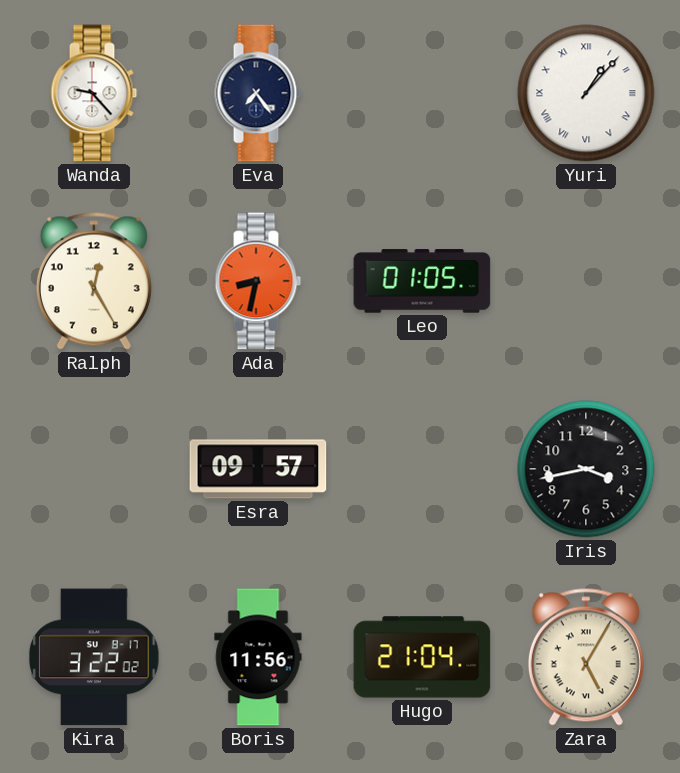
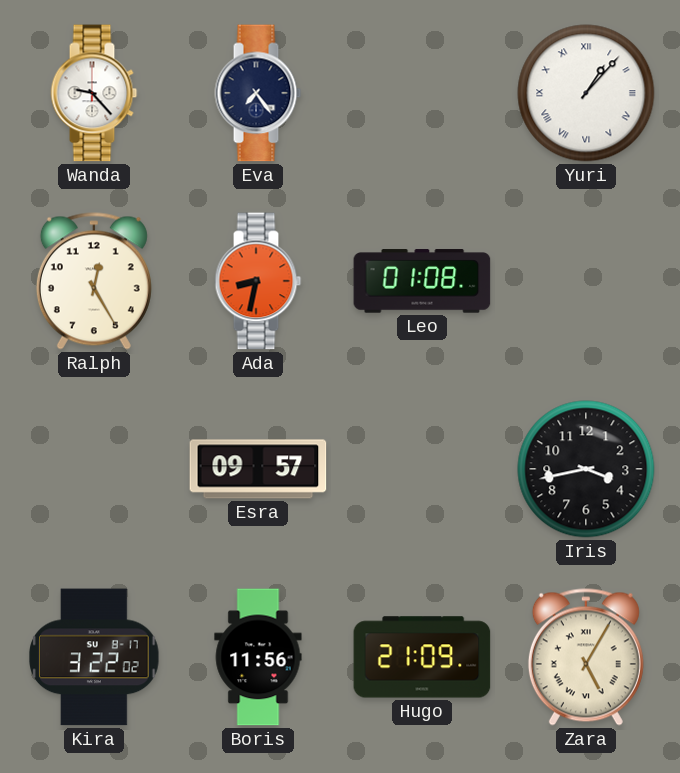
Leo: 01:05 -> 01:08 (422, 281)
Hugo: 21:04 -> 21:09 (422, 657)
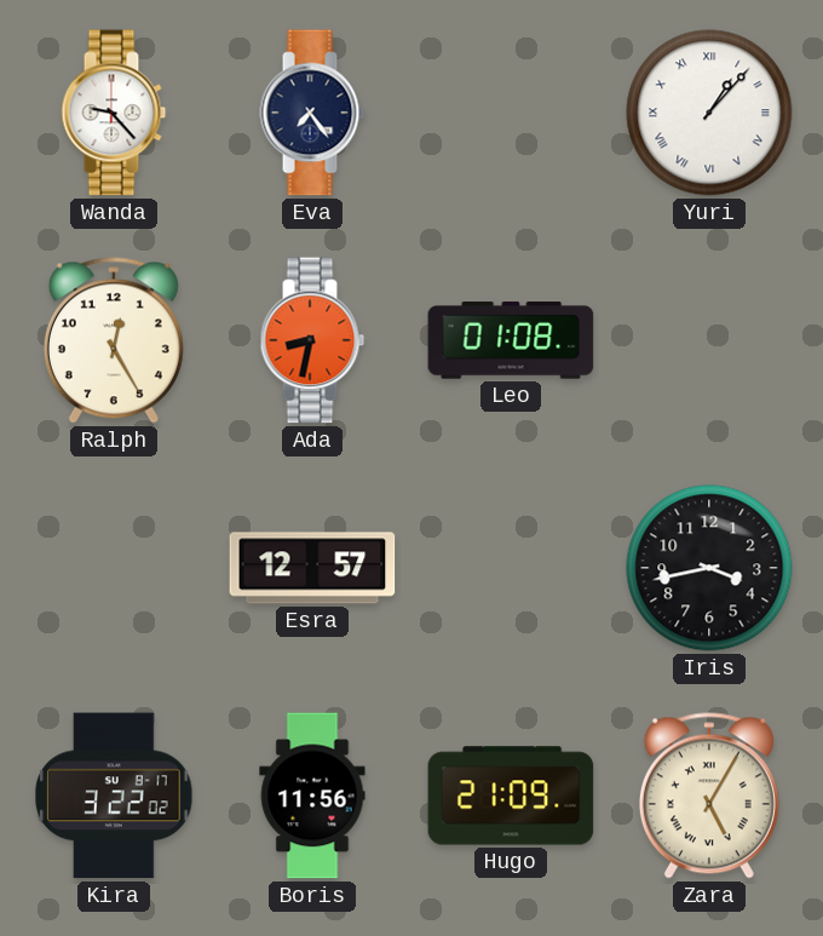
Esra: 09:57 -> 12:57 (312, 568)
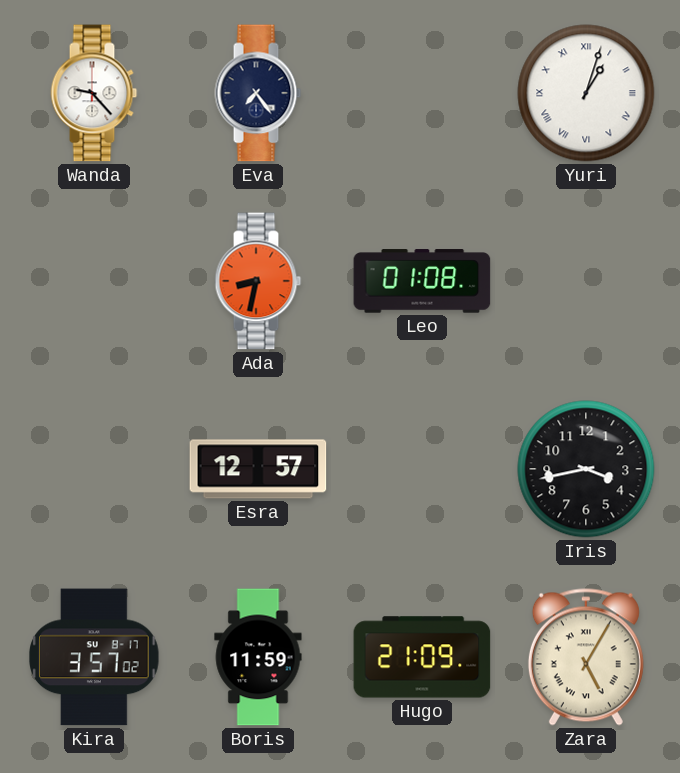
Yuri: 1:07 -> 1:03 (586, 93)
Ralph: 12:25 -> none (114, 340)
Kira: 3:22 -> 3:57 (94, 657)
Boris: 11:56 -> 11:59 (258, 657)
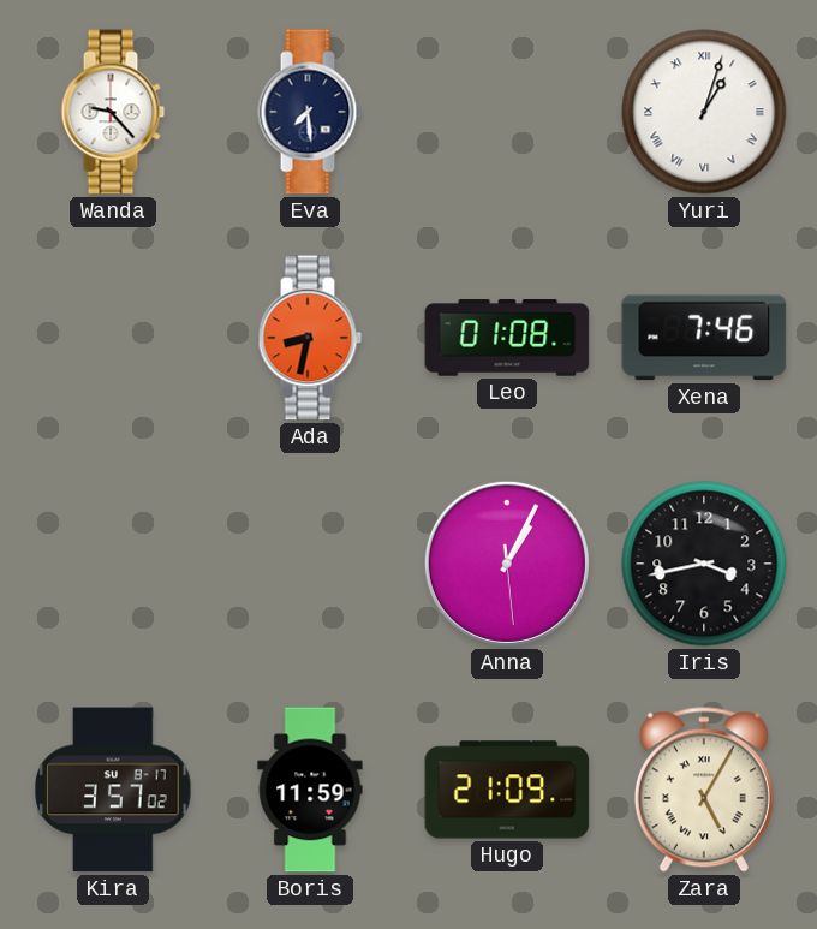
Eva: 7:24 -> 7:29 (310, 112)
Xena: none -> 7:46 (704, 338)
Esra: 12:57 -> none (258, 469)
Anna: none -> 1:04 (507, 564)
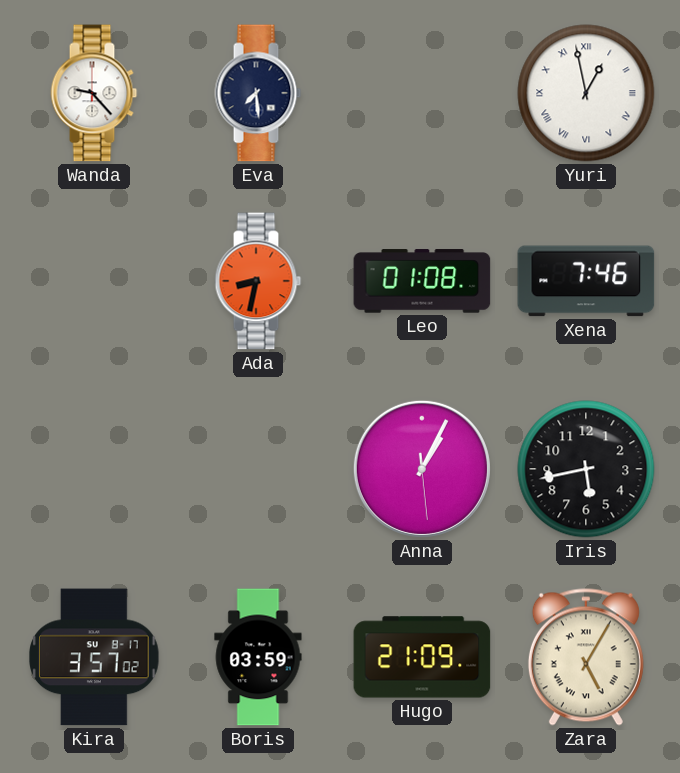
Yuri: 1:03 -> 12:58 (586, 93)
Iris: 3:43 -> 5:43 (586, 469)
Boris: 11:59 -> 03:59 (258, 657)
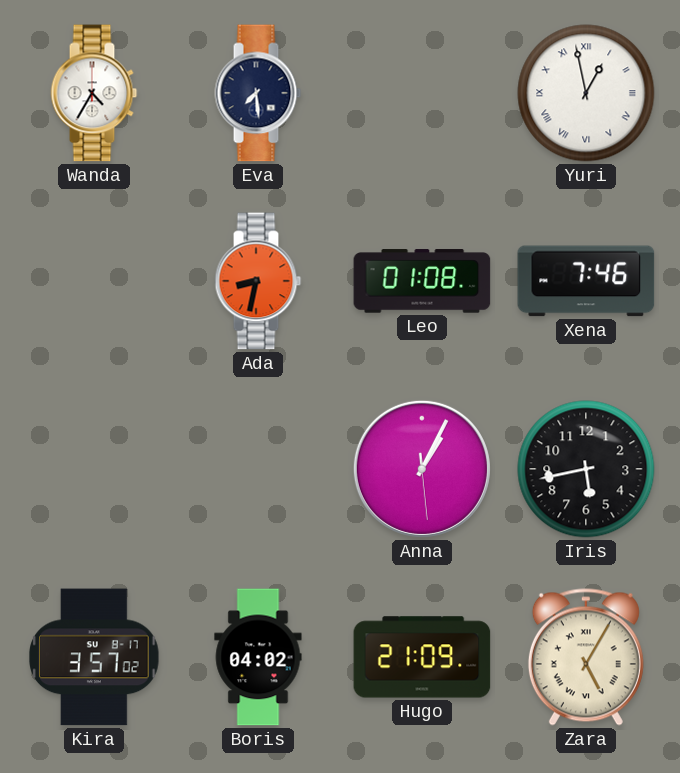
Wanda: 9:23 -> 4:35 (94, 93)
Boris: 03:59 -> 04:02 (258, 657)
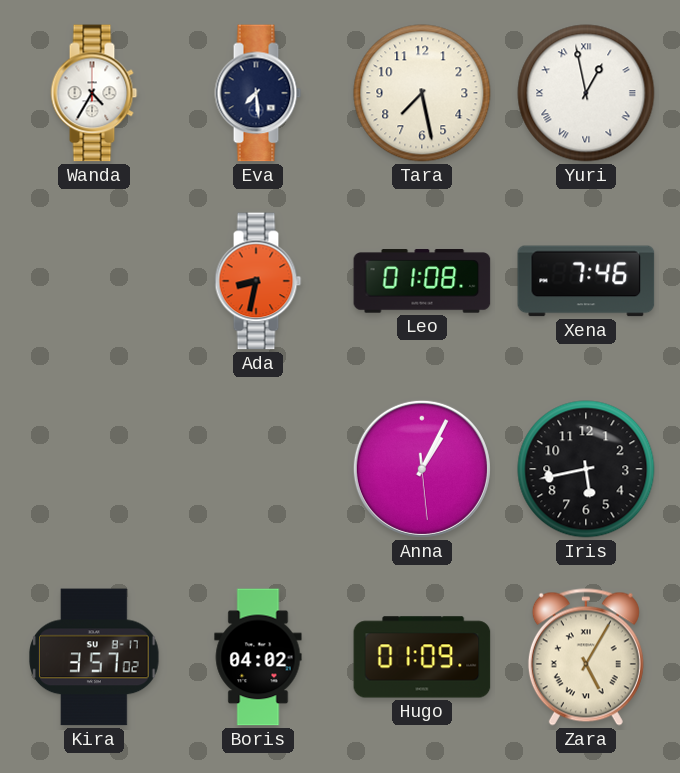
Tara: none -> 7:28 (422, 93)
Hugo: 21:09 -> 01:09 (422, 657)
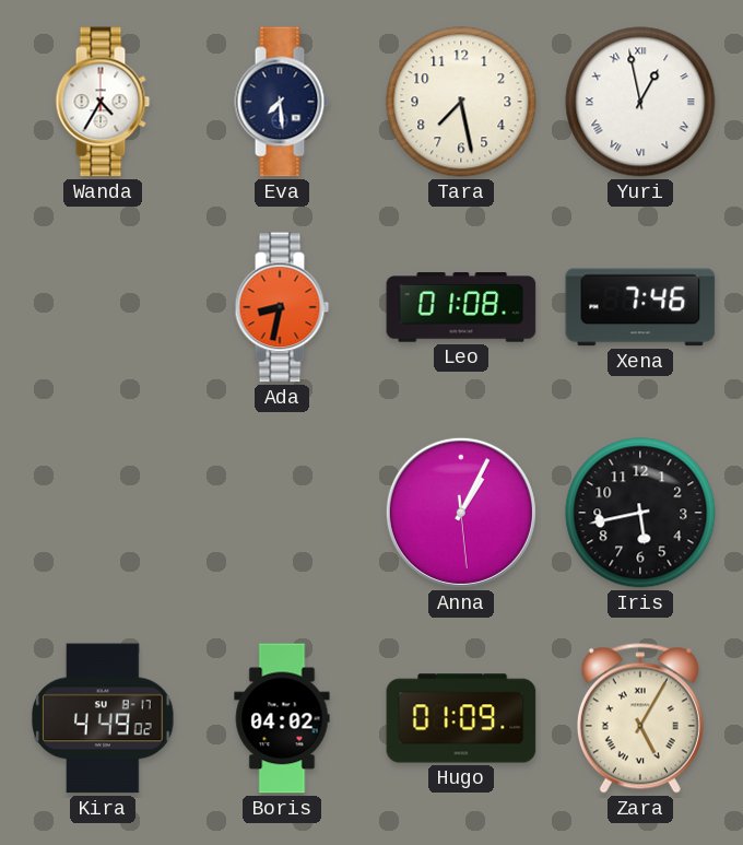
Kira: 3:57 -> 4:49 (103, 718)
